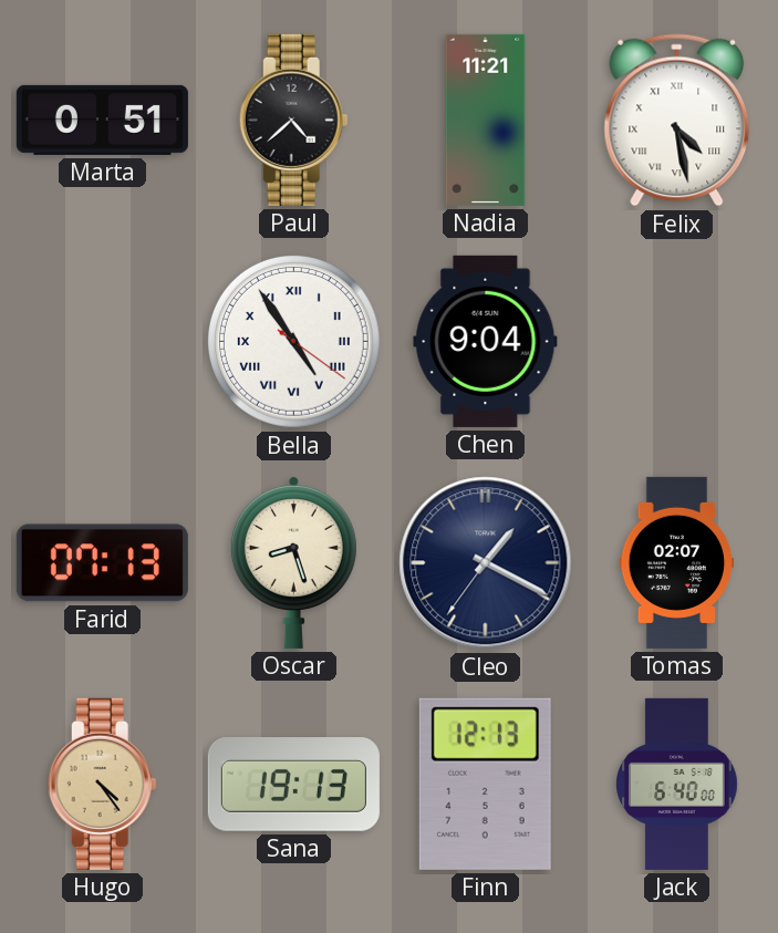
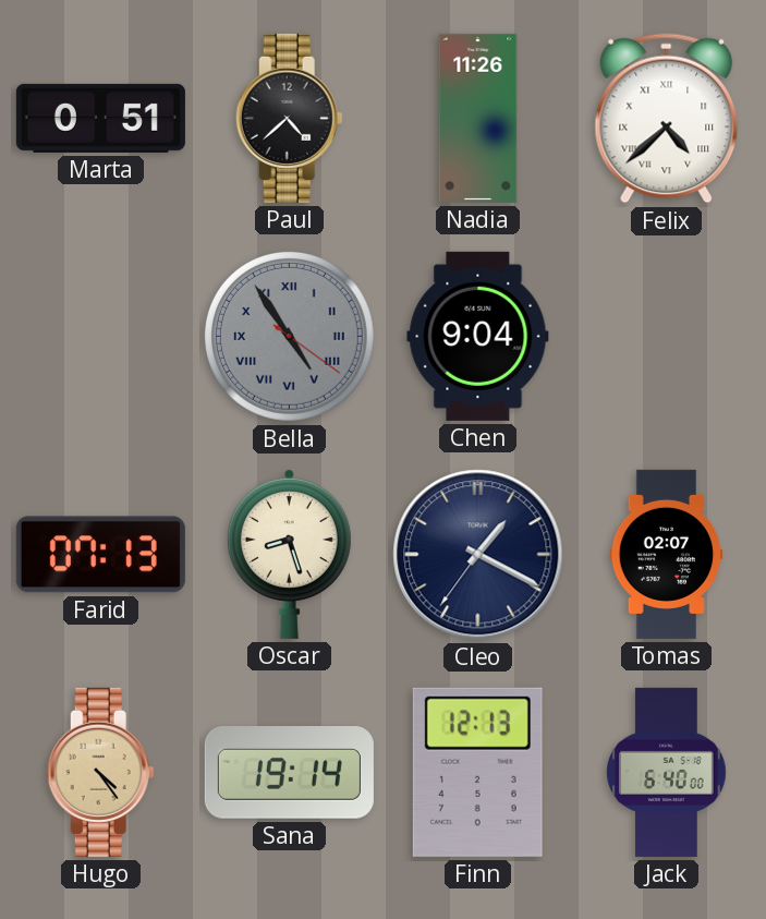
Nadia: 11:21 -> 11:26 (478, 118)
Felix: 4:28 -> 4:38 (667, 119)
Bella dial: white -> grey (289, 336)
Sana: 19:13 -> 19:14 (289, 773)
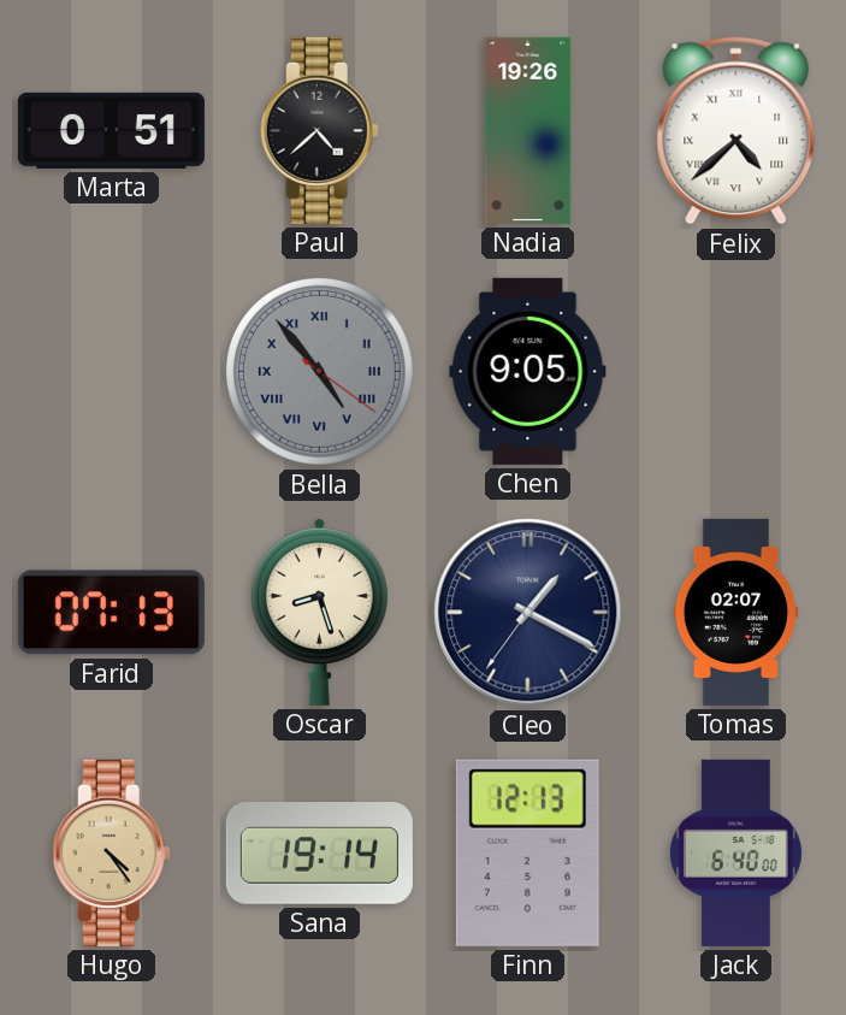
Nadia: 11:26 -> 19:26 (528, 130)
Bella: 4:54 -> 4:53 (319, 371)
Chen: 9:04 -> 9:05 (528, 371)
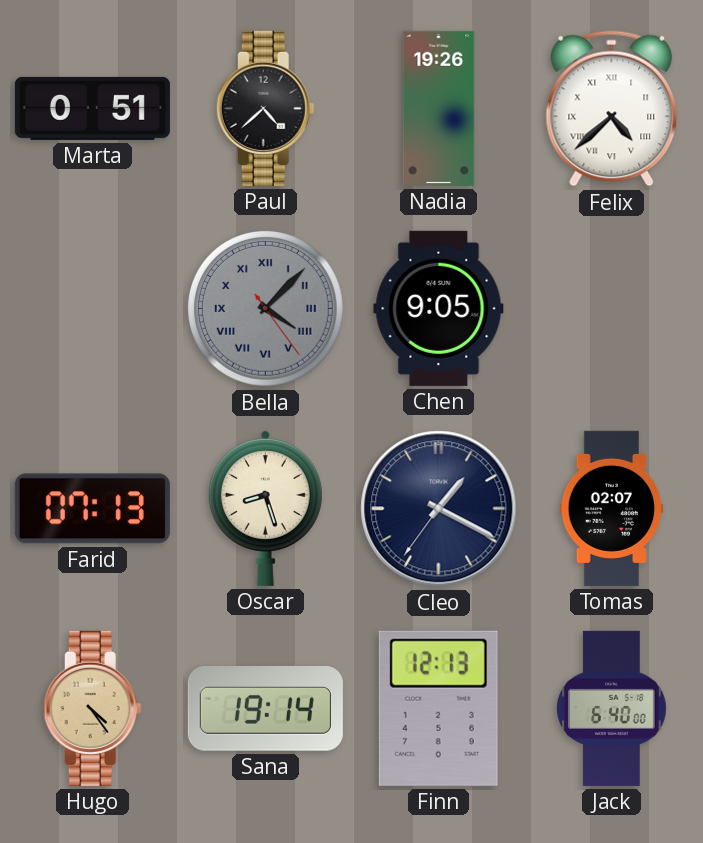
Bella: 4:53 -> 4:07 (265, 308)
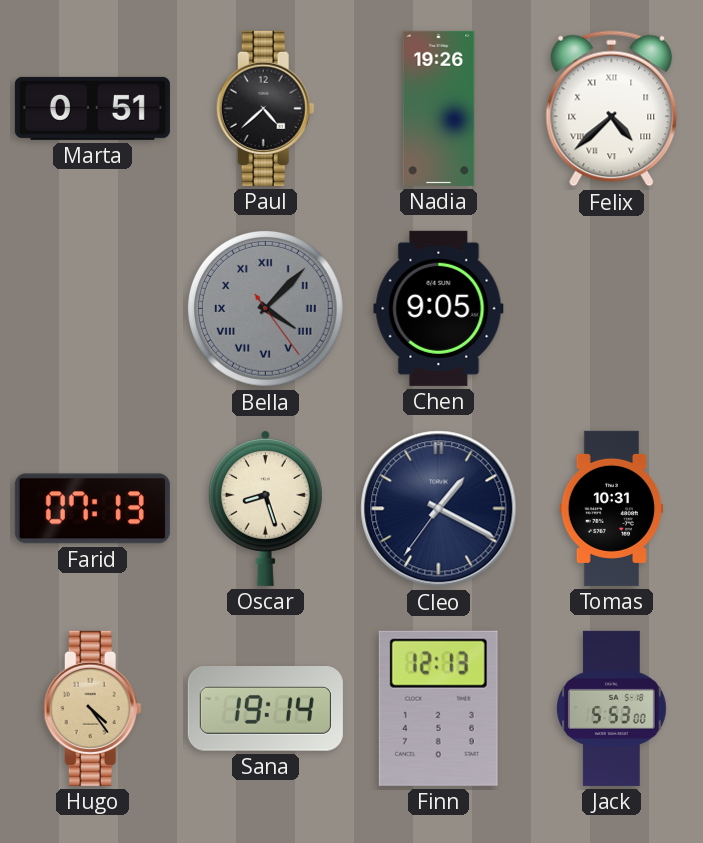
Tomas: 02:07 -> 10:31 (612, 508)
Jack: 6:40 -> 5:53 (612, 708)
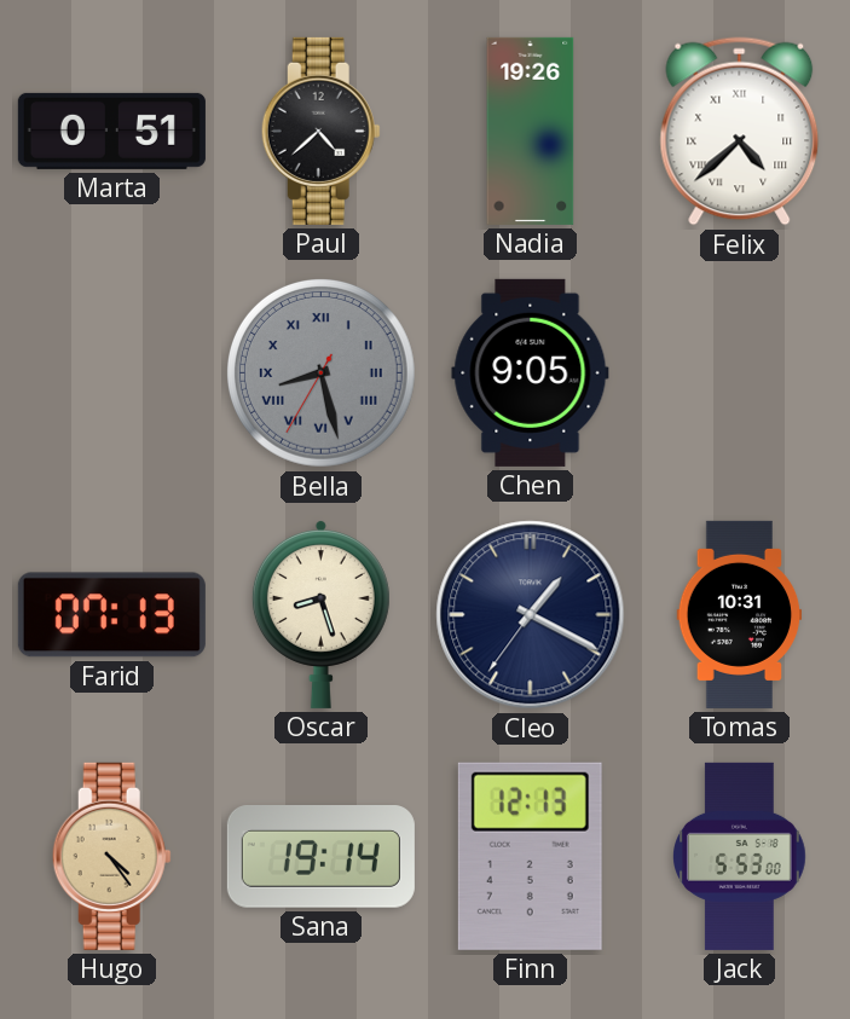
Bella: 4:07 -> 8:27 (320, 372)
